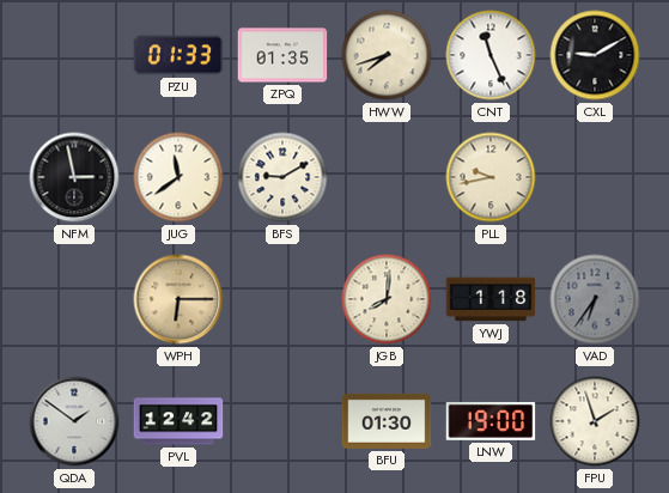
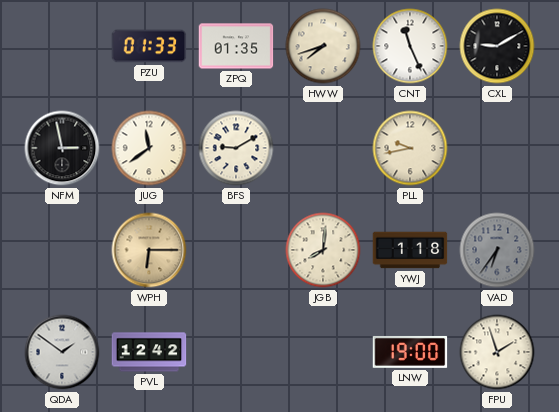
BFU: 01:30 -> none (387, 421)
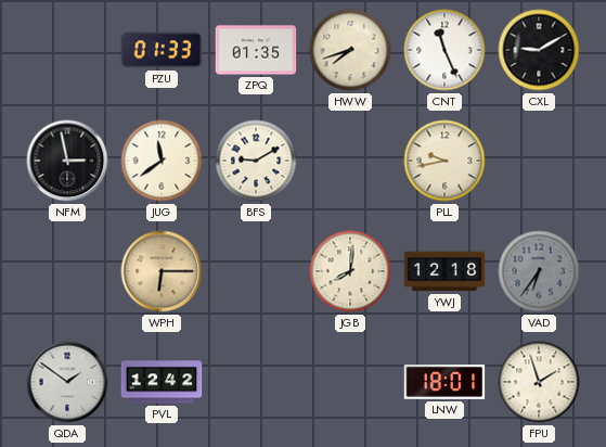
YWJ: 1:18 -> 12:18 (444, 271)
LNW: 19:00 -> 18:01 (444, 382)
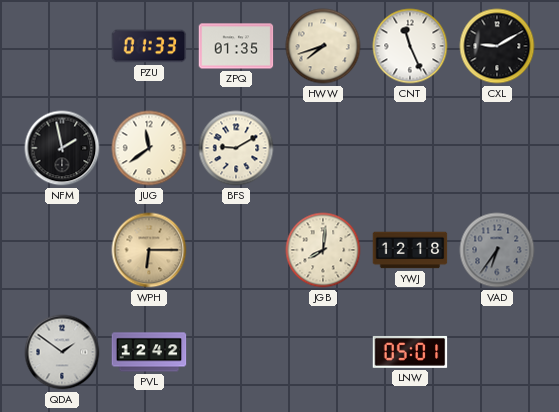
NFM: 2:58 -> 1:58 (62, 148)
PLL: 9:43 -> none (444, 161)
LNW: 18:01 -> 05:01 (410, 352)
FPU: 1:57 -> none (539, 382)
